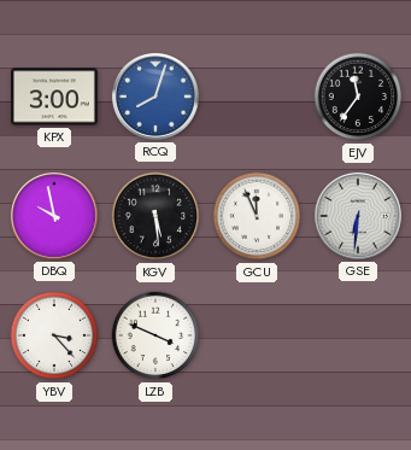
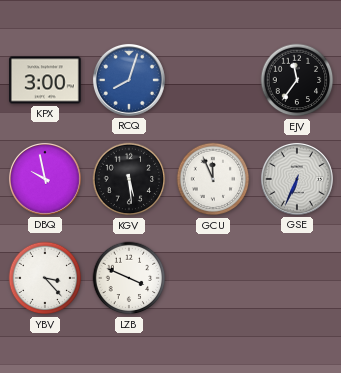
GSE: 6:31 -> 6:34 (297, 179)
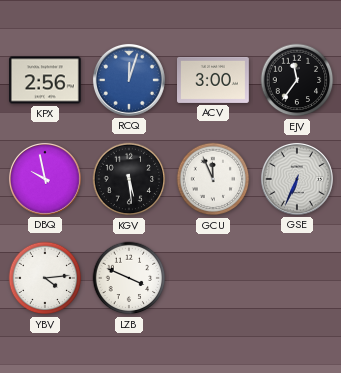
KPX: 3:00 -> 2:56 (46, 80)
RCQ: 8:03 -> 12:03 (129, 80)
ACV: none -> 3:00 (214, 80)
YBV: 3:23 -> 4:14 (45, 278)
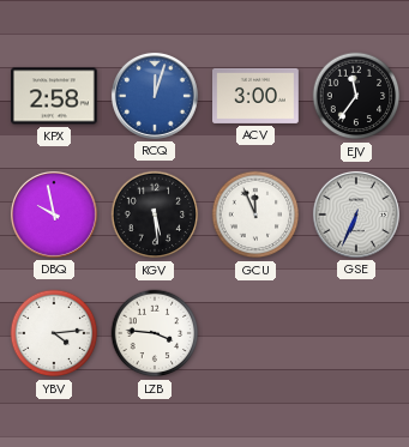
KPX: 2:56 -> 2:58 (55, 96)
LZB: 3:49 -> 3:46 (155, 333)
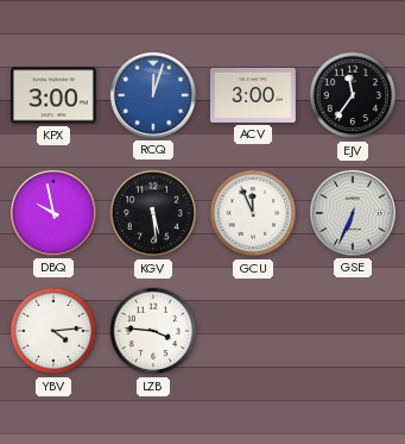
KPX: 2:58 -> 3:00 (55, 95)
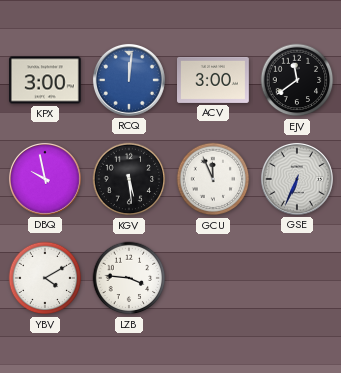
RCQ: 12:03 -> 12:01 (129, 80)
EJV: 11:36 -> 11:39 (297, 80)
YBV: 4:14 -> 4:10 (45, 278)
